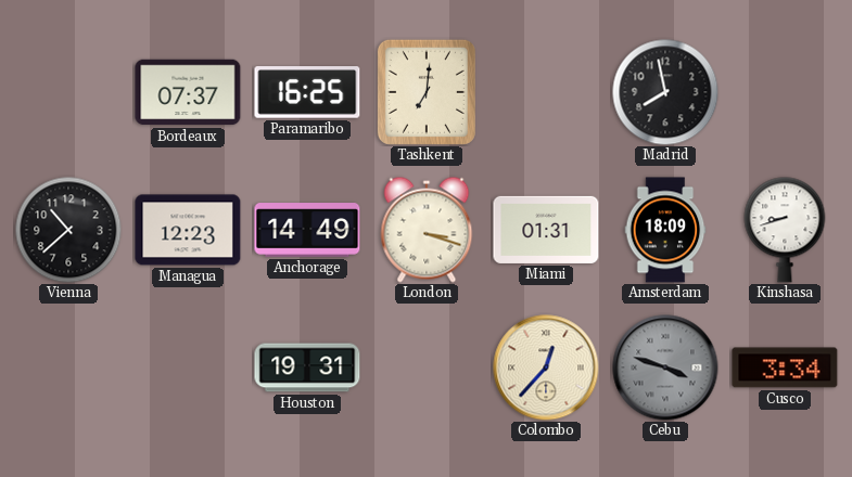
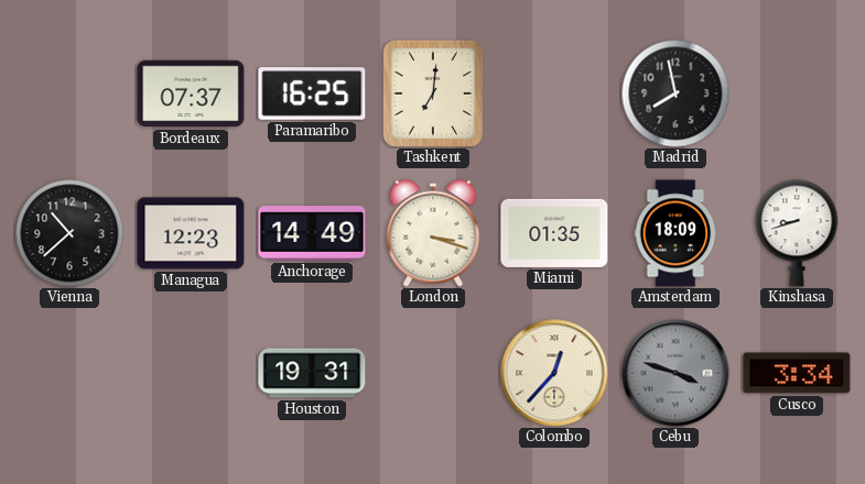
Miami: 01:31 -> 01:35 (554, 233)
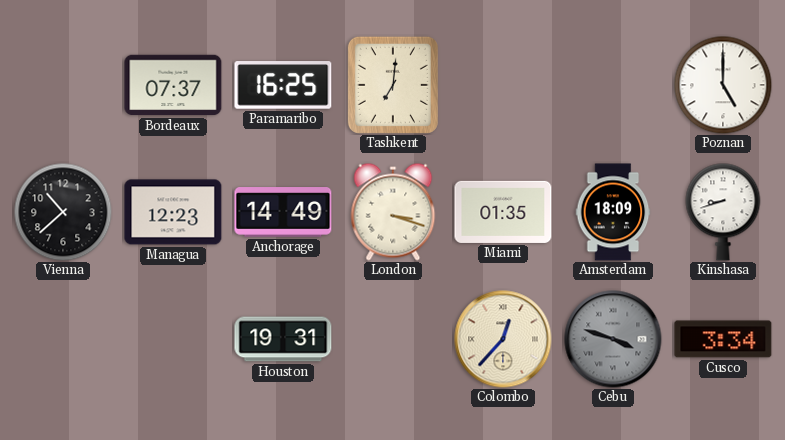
Madrid: 7:58 -> none (675, 94)
Poznan: none -> 5:00 (723, 85)
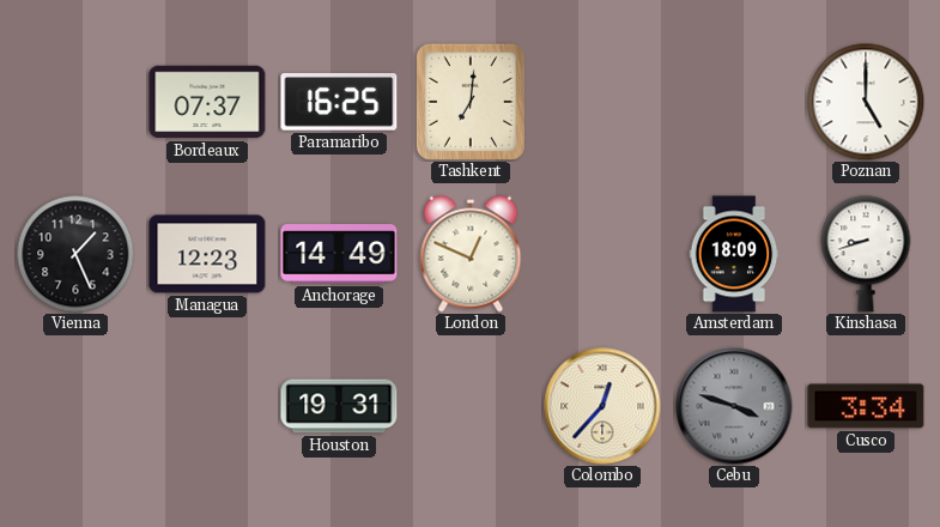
Vienna: 10:38 -> 1:26 (75, 254)
London: 3:18 -> 12:49 (471, 254)
Miami: 01:35 -> none (503, 212)
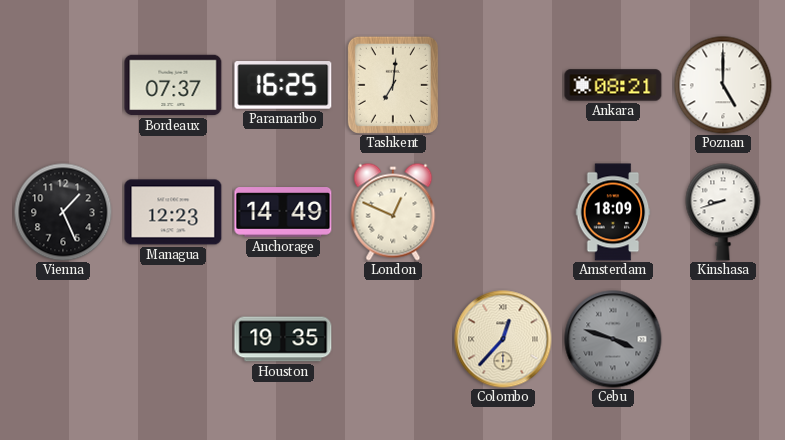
Ankara: none -> 08:21 (613, 85)
Houston: 19:31 -> 19:35 (283, 339)
Cusco: 3:34 -> none (866, 406)
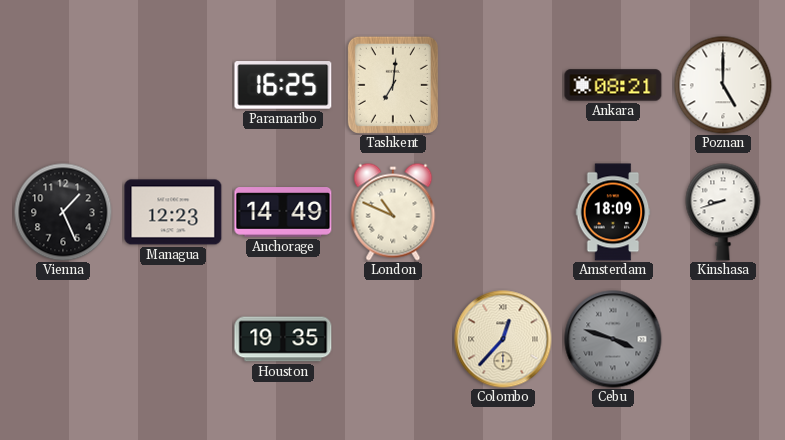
Bordeaux: 07:37 -> none (173, 85)
London: 12:49 -> 10:49 (393, 212)
